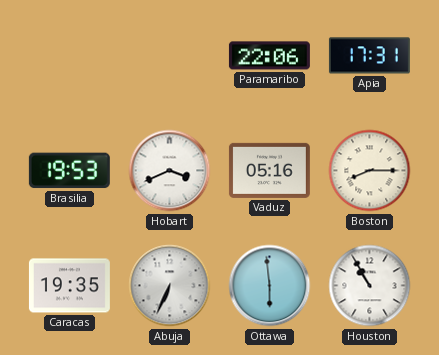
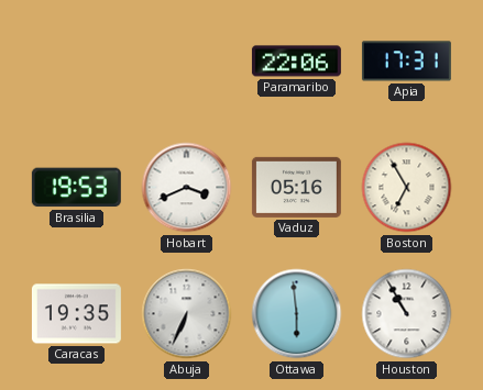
Boston: 8:15 -> 6:55 (407, 188)
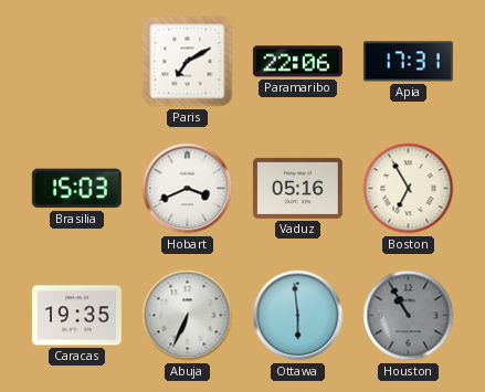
Paris: none -> 7:10 (188, 62)
Brasilia: 19:53 -> 15:03 (76, 189)
Houston dial: white -> grey (409, 316)
